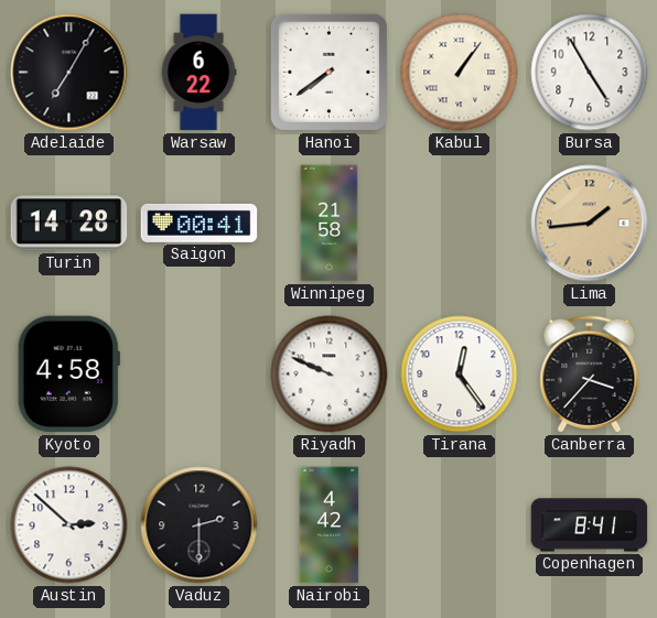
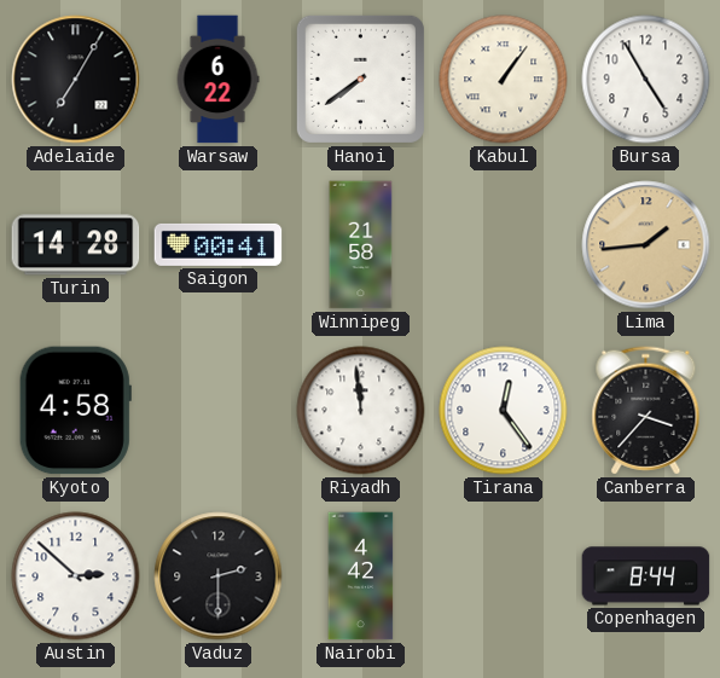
Riyadh: 9:49 -> 11:59 (361, 411)
Copenhagen: 8:41 -> 8:44 (646, 576)
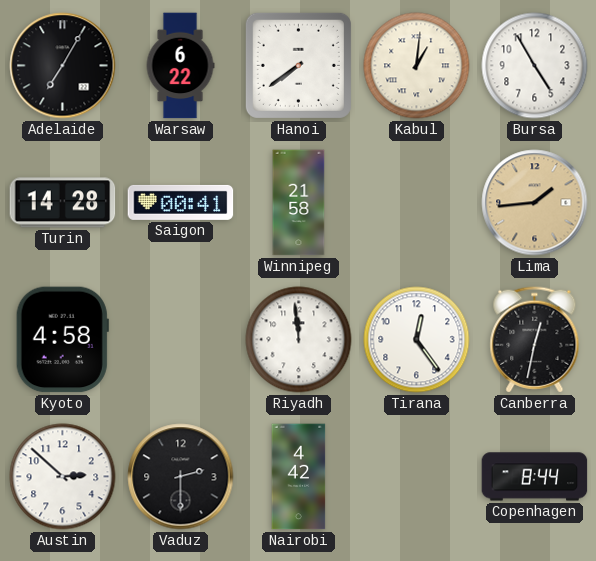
Kabul: 1:06 -> 1:01 (417, 66)
Canberra: 3:37 -> 12:32 (535, 340)
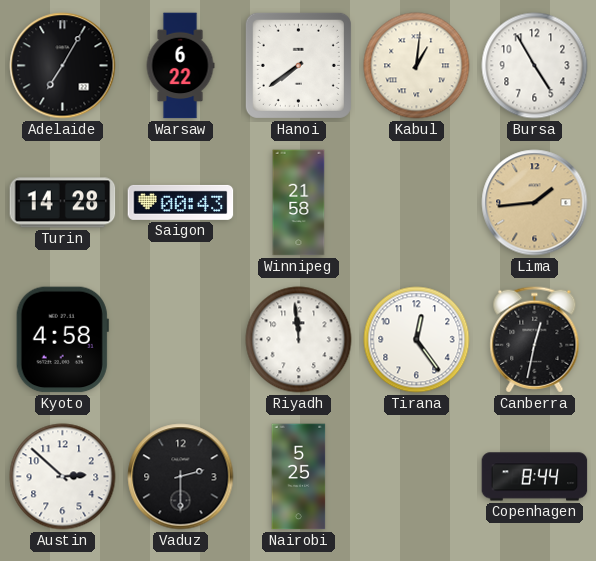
Saigon: 00:41 -> 00:43 (181, 202)
Nairobi: 4:42 -> 5:25 (299, 477)
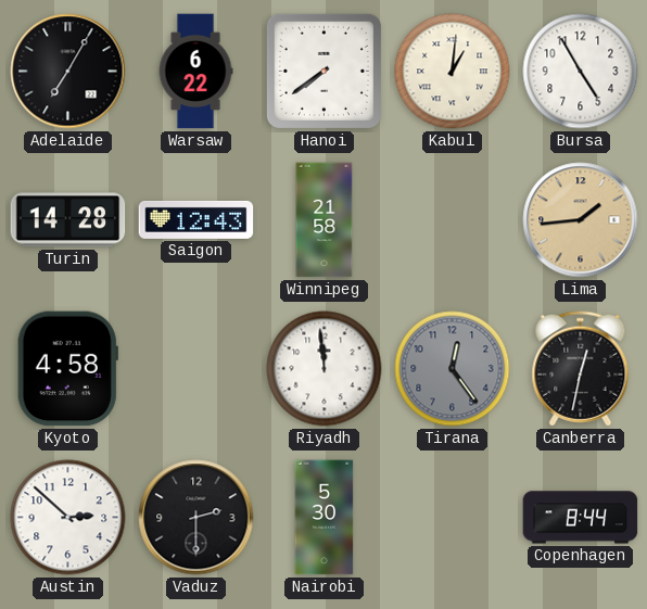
Saigon: 00:43 -> 12:43 (196, 219)
Tirana dial: white -> grey (453, 369)
Nairobi: 5:25 -> 5:30 (325, 518)
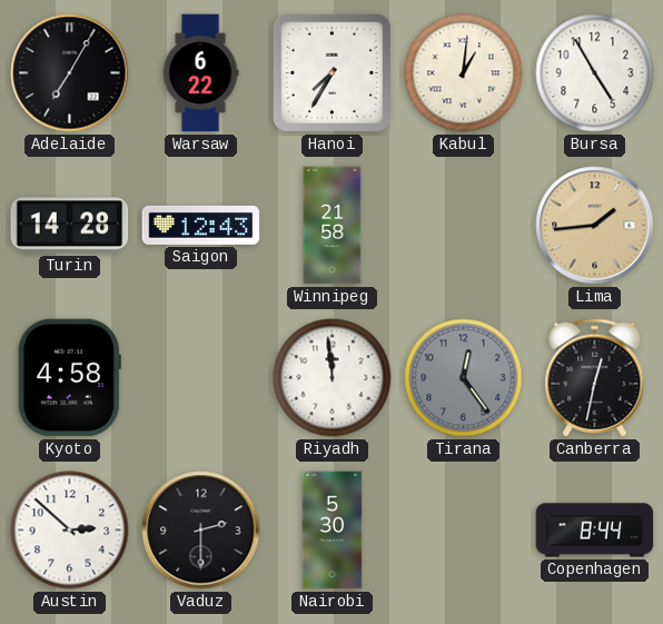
Hanoi: 7:39 -> 7:35 (331, 72)
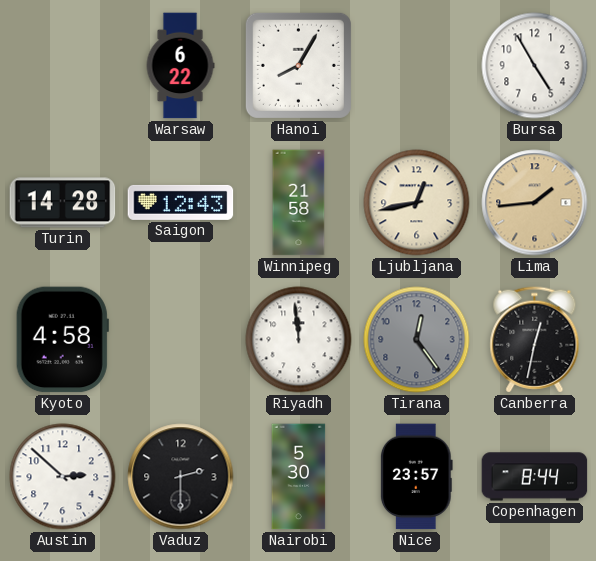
Adelaide: 7:05 -> none (70, 73)
Hanoi: 7:35 -> 8:05 (298, 65)
Kabul: 1:01 -> none (464, 73)
Ljubljana: none -> 12:43 (417, 203)
Nice: none -> 23:57 (416, 477)
